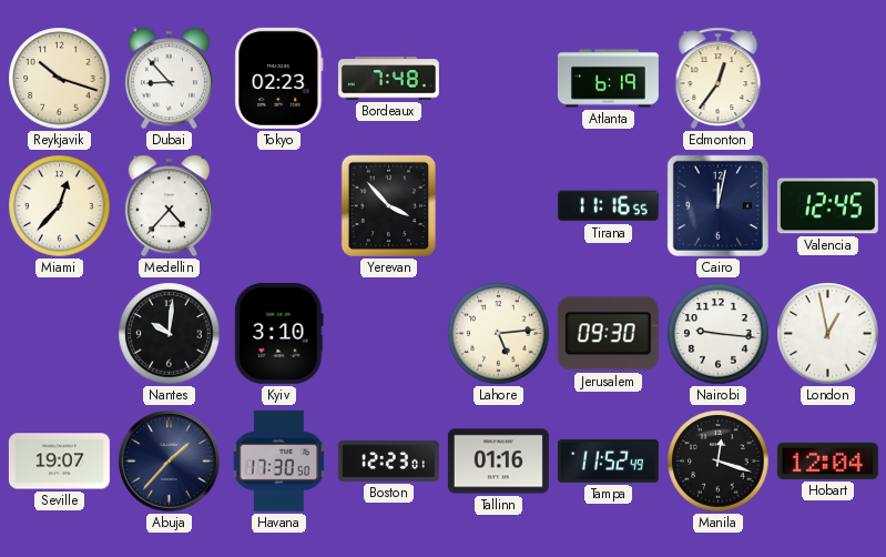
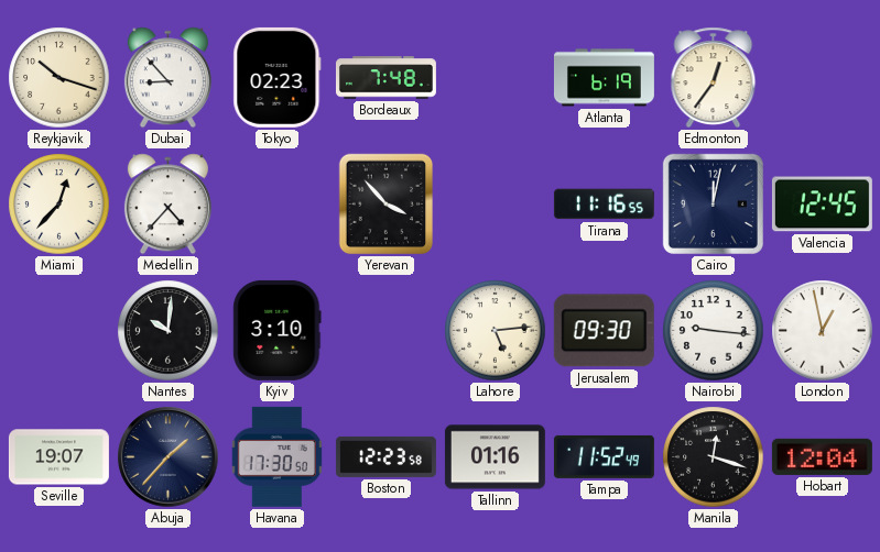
Boston: 12:23:01 -> 12:23:58 (385, 456)
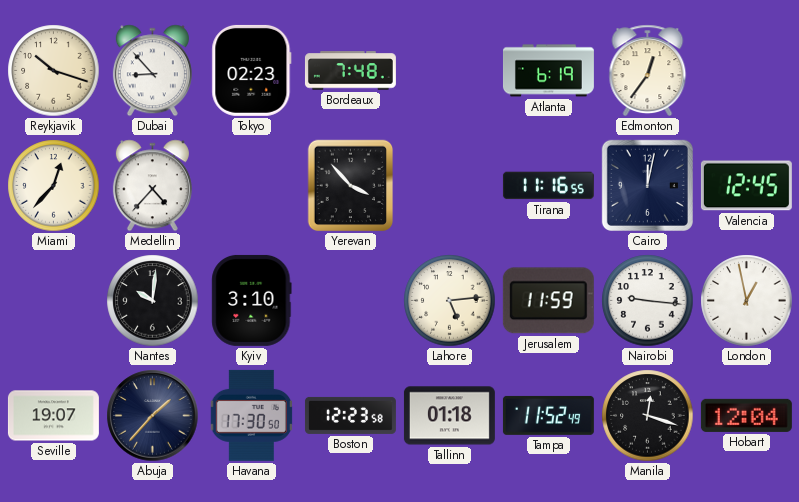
Jerusalem: 09:30 -> 11:59 (548, 301)
Tallinn: 01:16 -> 01:18 (449, 416)
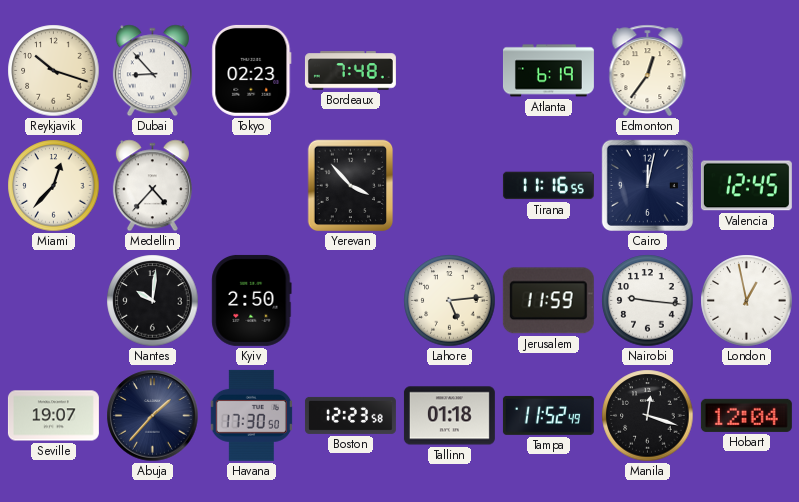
Kyiv: 3:10 -> 2:50 (252, 300)
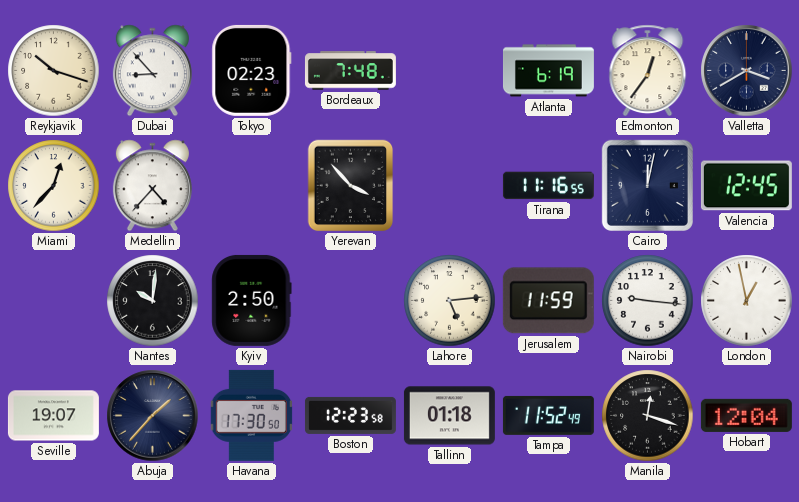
Valletta: none -> 3:40 (747, 71)
